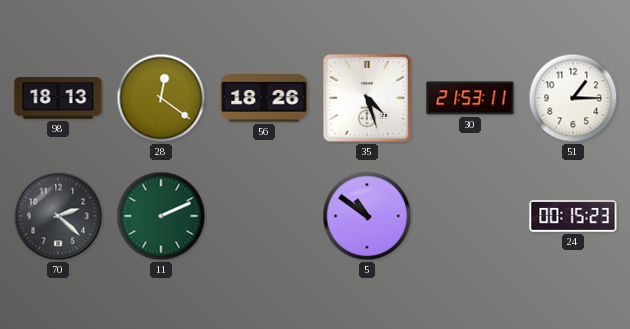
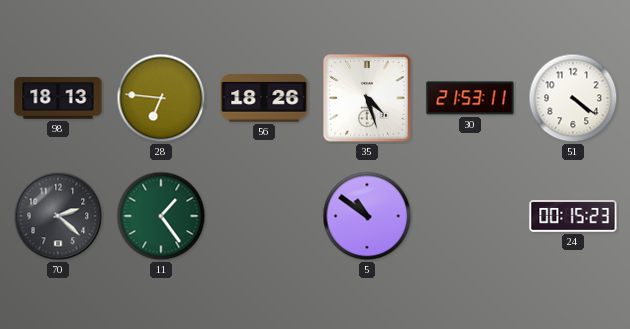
28: 12:21 -> 6:46 (161, 98)
51: 1:15 -> 4:21 (573, 98)
11: 2:11 -> 1:24 (161, 216)
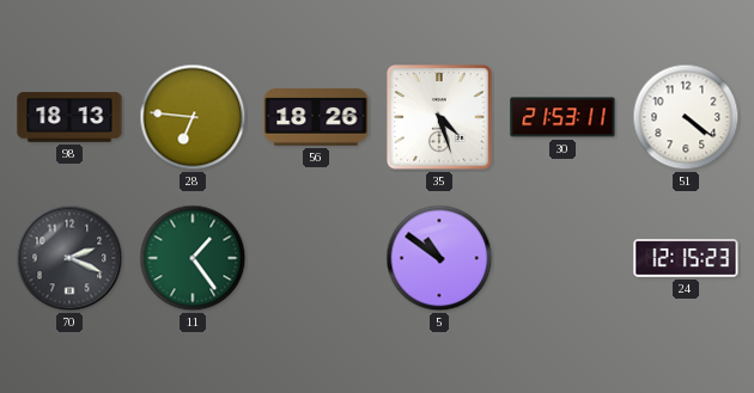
70: 2:22 -> 2:19 (69, 258)
24: 00:15 -> 12:15 (686, 258)
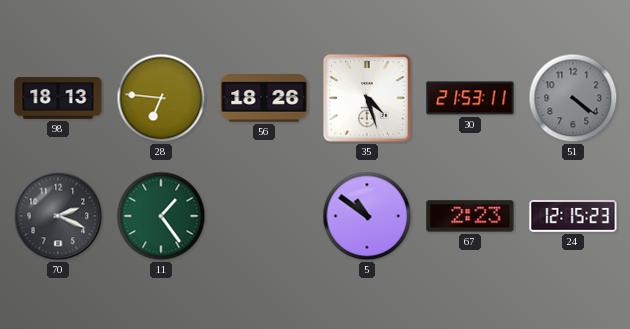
51 dial: white -> grey (573, 98)
67: none -> 2:23 (470, 216)
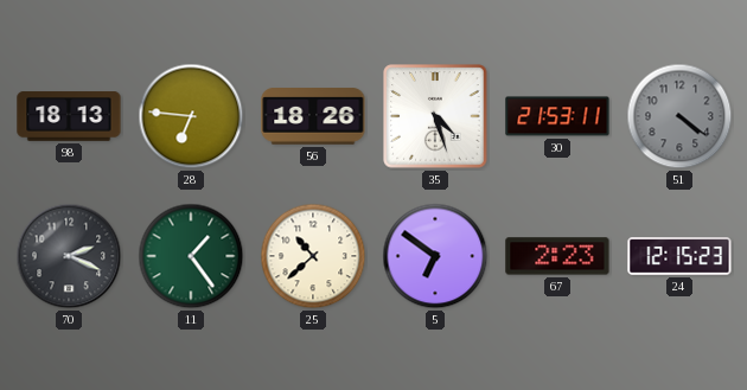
25: none -> 10:38 (313, 256)
5: 10:51 -> 6:51 (435, 256)
